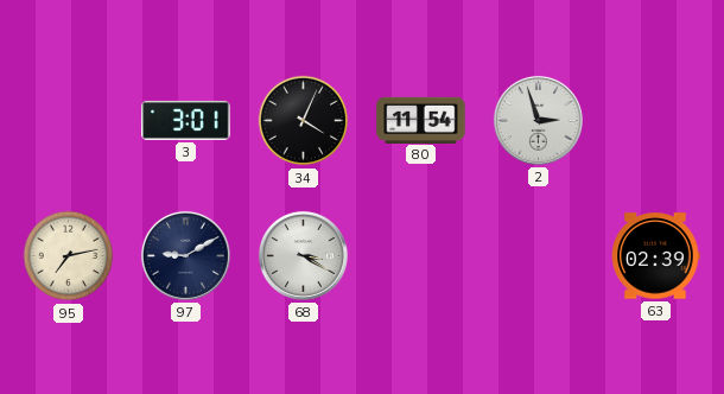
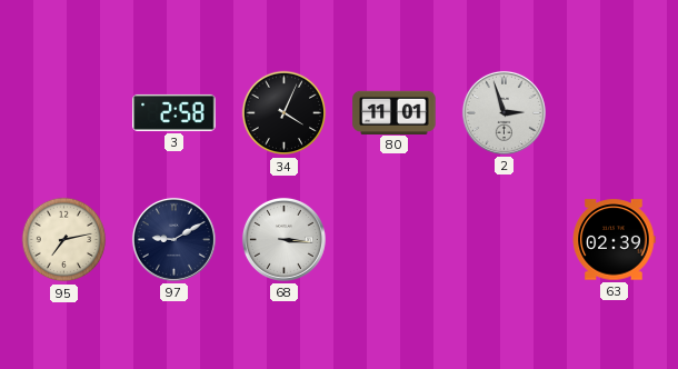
3: 3:01 -> 2:58 (175, 112)
80: 11:54 -> 11:01 (395, 112)
68: 3:20 -> 3:16 (283, 239)
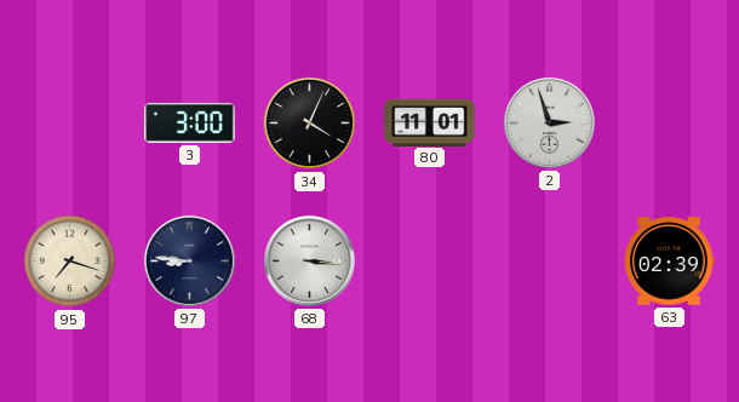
3: 2:58 -> 3:00 (190, 122)
95: 7:13 -> 7:18 (70, 262)
97: 9:10 -> 8:46 (189, 260)
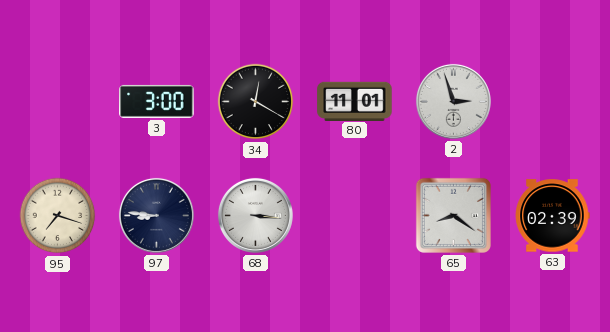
34: 4:04 -> 12:20 (256, 102)
65: none -> 8:21 (453, 215)
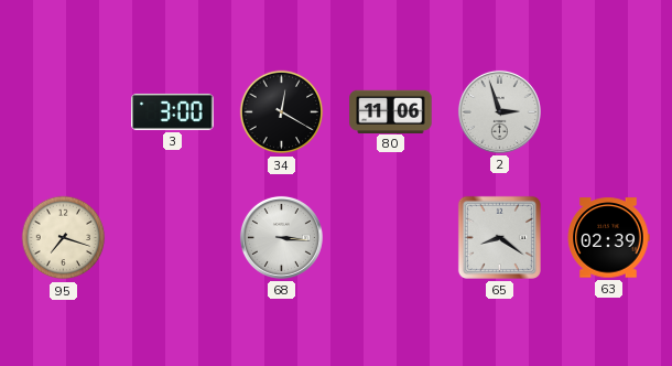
80: 11:01 -> 11:06 (391, 111)
97: 8:46 -> none (156, 215)
